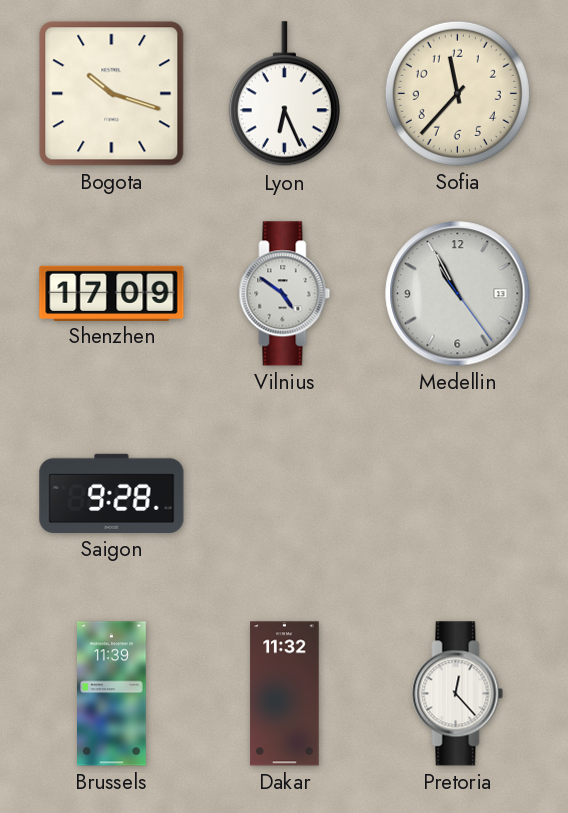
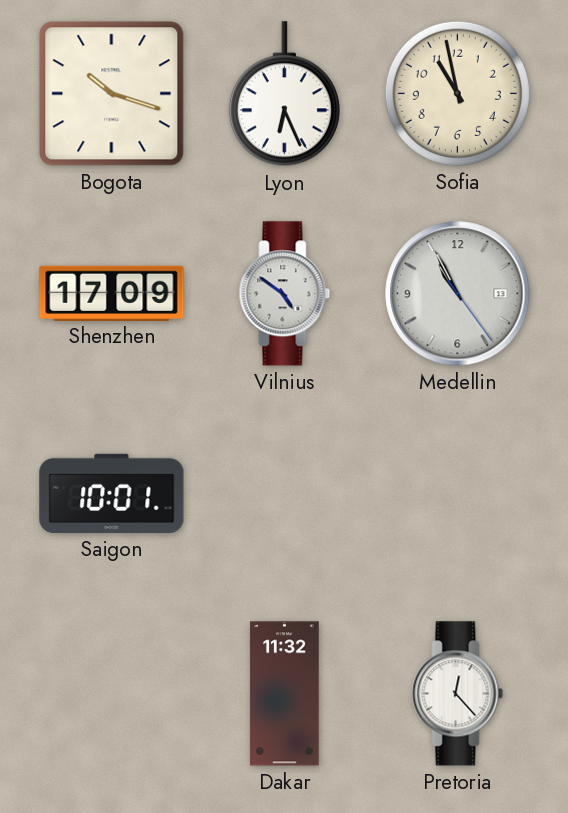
Sofia: 11:37 -> 10:58 (457, 93)
Saigon: 9:28 -> 10:01 (112, 493)
Brussels: 11:39 -> none (112, 694)
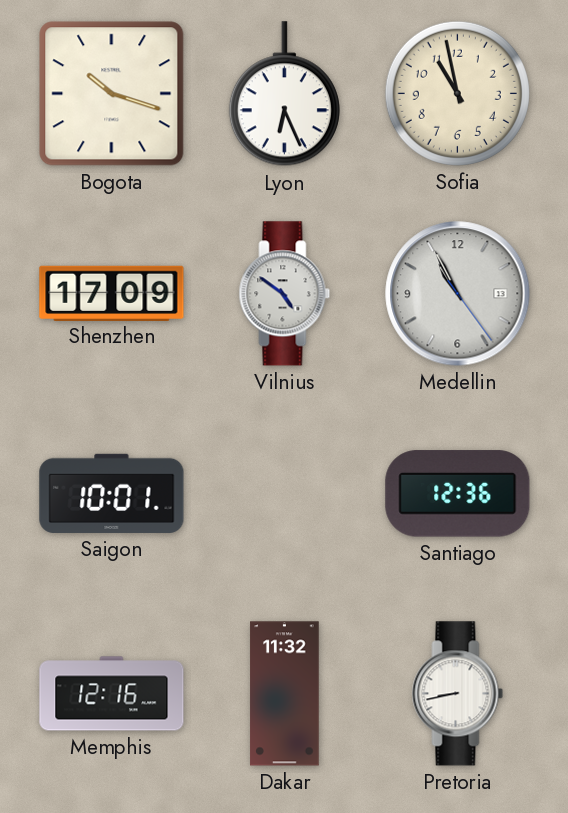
Santiago: none -> 12:36 (458, 494)
Memphis: none -> 12:16 (112, 694)
Pretoria: 12:23 -> 8:43 (458, 694)
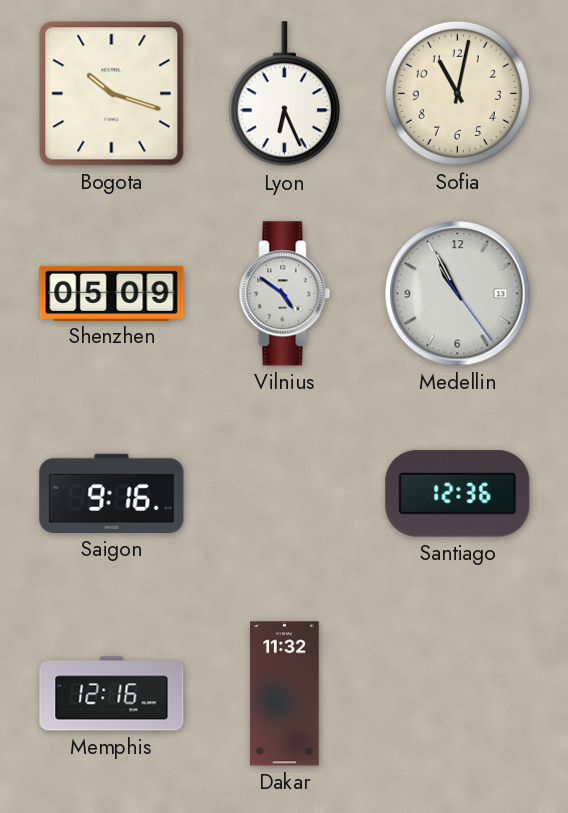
Sofia: 10:58 -> 11:02 (457, 93)
Shenzhen: 17:09 -> 05:09 (112, 293)
Saigon: 10:01 -> 9:16 (112, 493)
Pretoria: 8:43 -> none (458, 694)
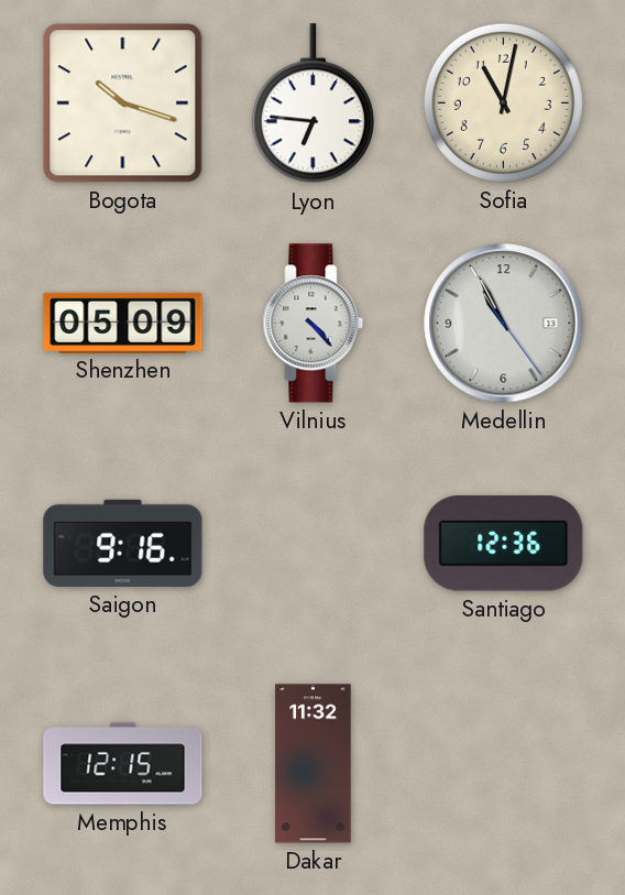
Lyon: 6:26 -> 6:46 (312, 103)
Vilnius: 4:51 -> 4:23 (314, 324)
Memphis: 12:16 -> 12:15 (123, 764)
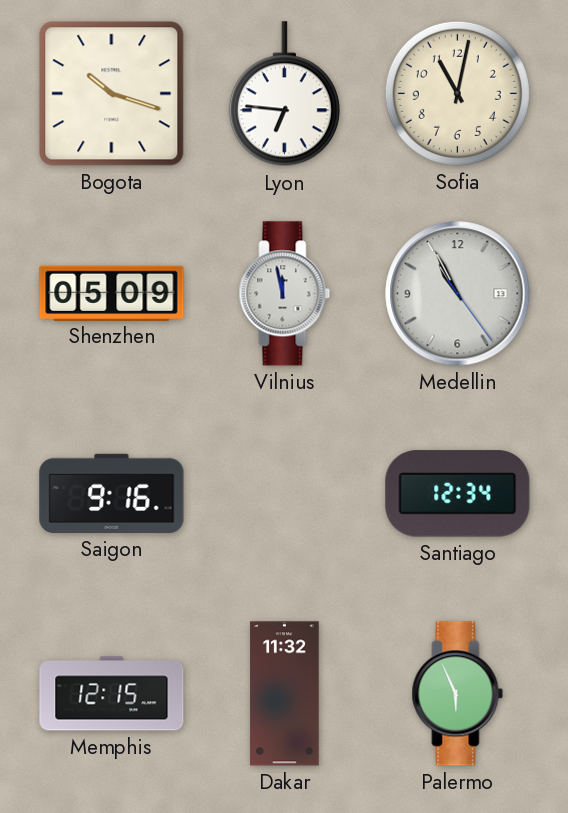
Vilnius: 4:23 -> 11:58 (285, 294)
Santiago: 12:36 -> 12:34 (458, 494)
Palermo: none -> 5:56 (458, 694)
